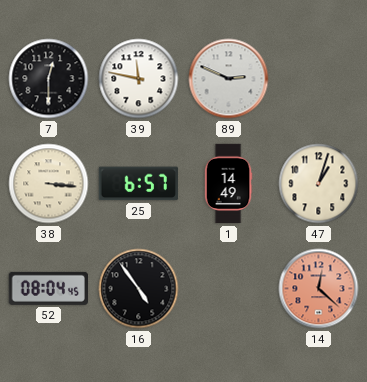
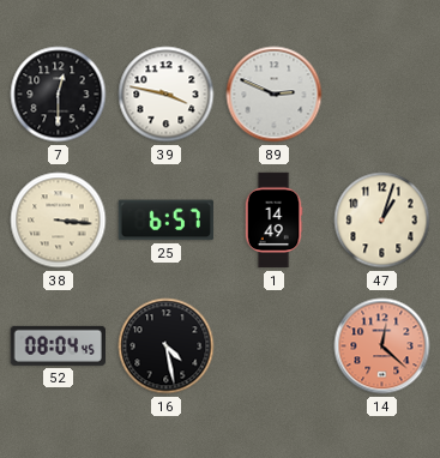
39: 11:47 -> 3:47 (167, 95)
16: 4:54 -> 4:28 (167, 346)
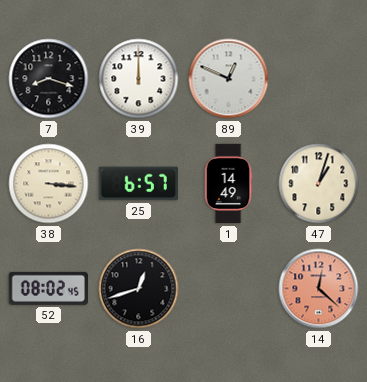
7: 12:30 -> 8:18 (49, 79)
39: 3:47 -> 12:00 (139, 79)
89: 2:49 -> 12:49 (229, 79)
52: 08:04 -> 08:02 (48, 288)
16: 4:28 -> 12:42 (139, 289)
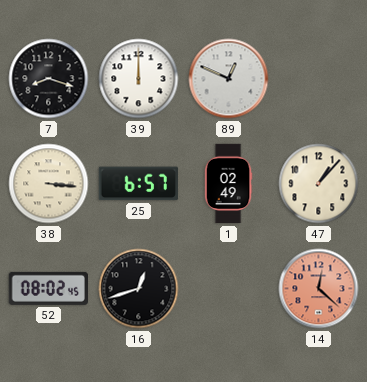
1: 14:49 -> 02:49 (228, 184)
47: 1:03 -> 1:07 (319, 184)
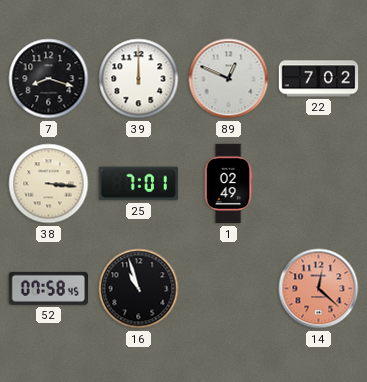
22: none -> 7:02 (319, 79)
25: 6:57 -> 7:01 (138, 184)
47: 1:07 -> none (319, 184)
52: 08:02 -> 07:58 (48, 288)
16: 12:42 -> 10:57 (139, 289)
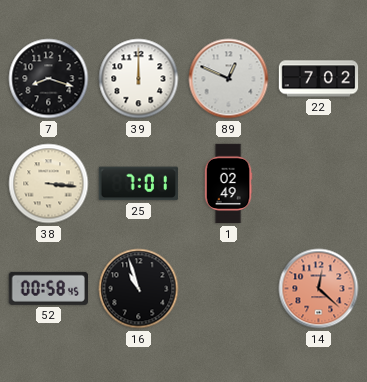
52: 07:58 -> 00:58 (48, 288)
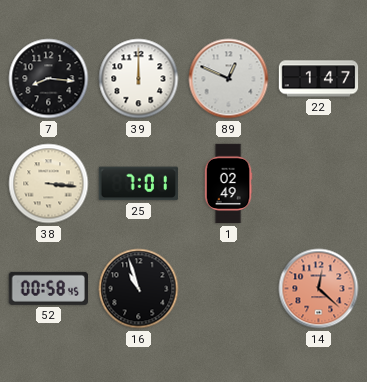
7: 8:18 -> 8:16 (49, 79)
22: 7:02 -> 1:47 (319, 79)
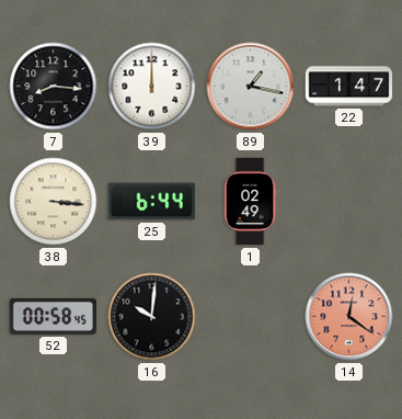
89: 12:49 -> 1:17 (251, 87)
25: 7:01 -> 6:44 (151, 202)
16: 10:57 -> 10:01 (152, 317)
14: 12:22 -> 12:21 (349, 317)
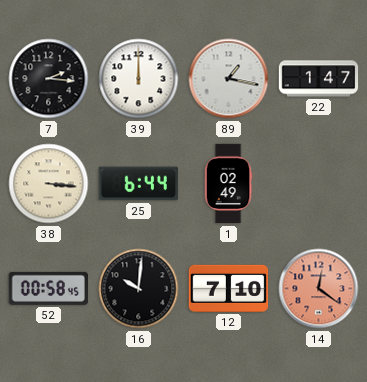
7: 8:16 -> 2:16 (49, 79)
12: none -> 7:10 (229, 288)
